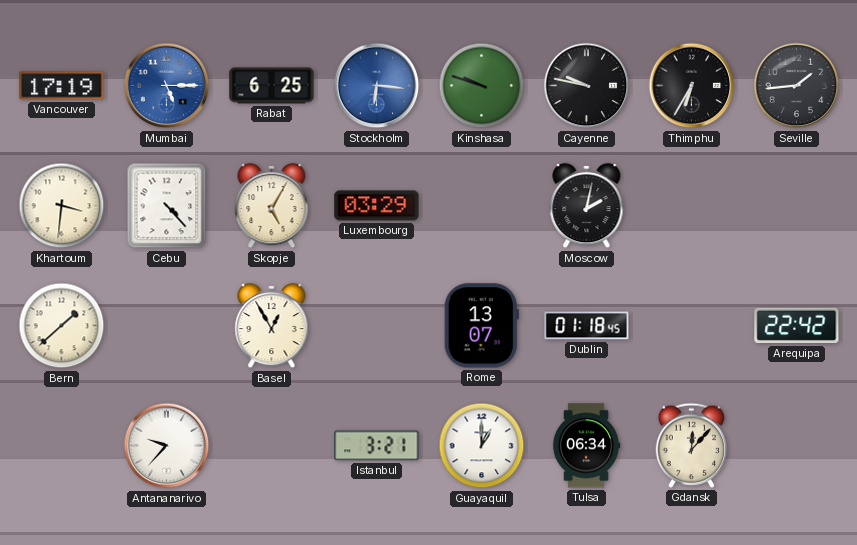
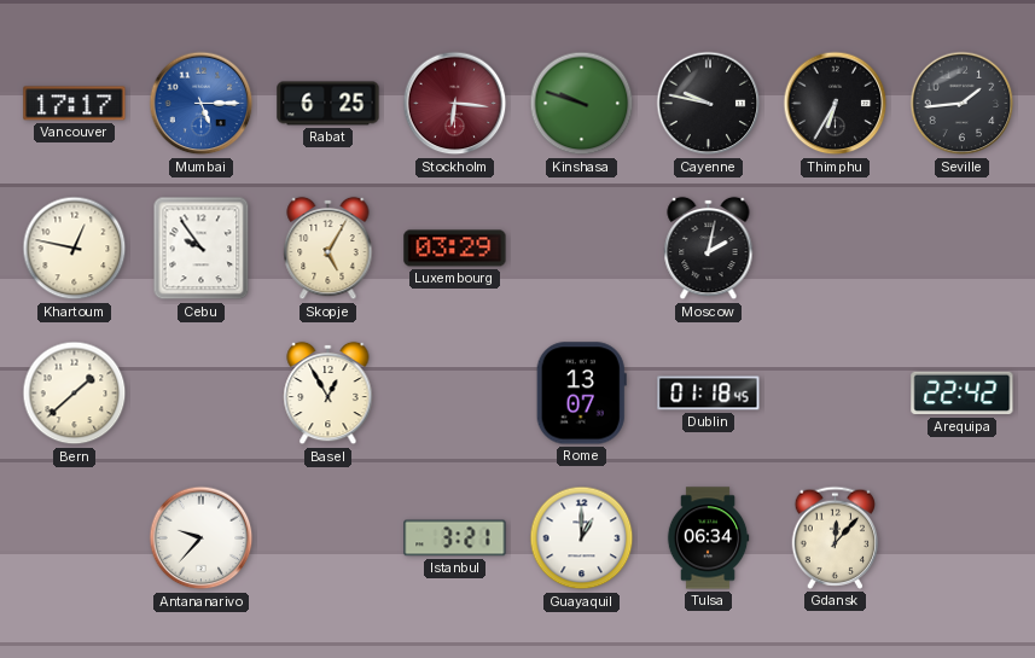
Vancouver: 17:19 -> 17:17 (75, 104)
Stockholm dial: blue -> burgundy (455, 104)
Khartoum: 3:31 -> 12:47 (75, 249)
Cebu: 4:23 -> 9:54 (202, 249)
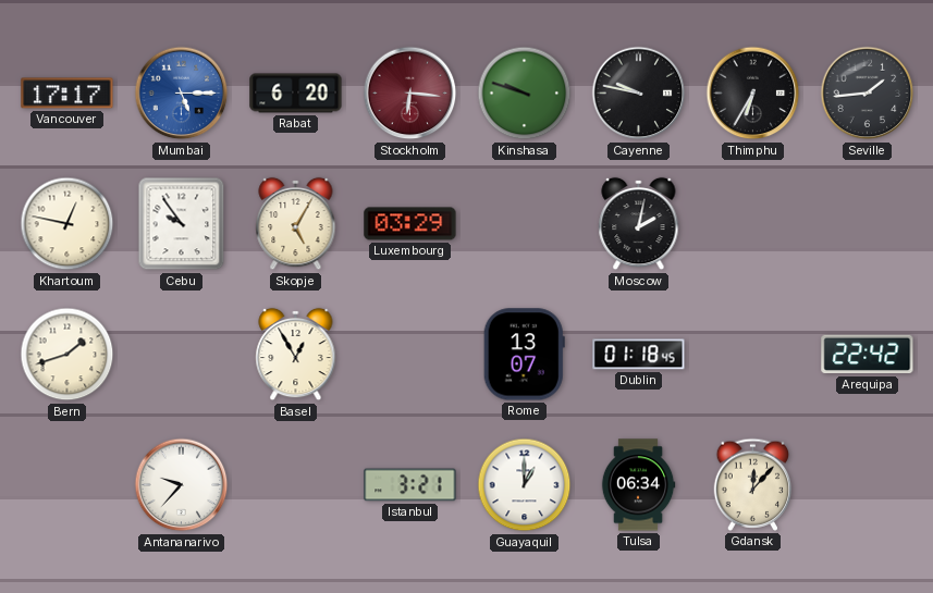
Rabat: 6:25 -> 6:20 (296, 94)
Bern: 1:38 -> 1:42 (67, 355)
